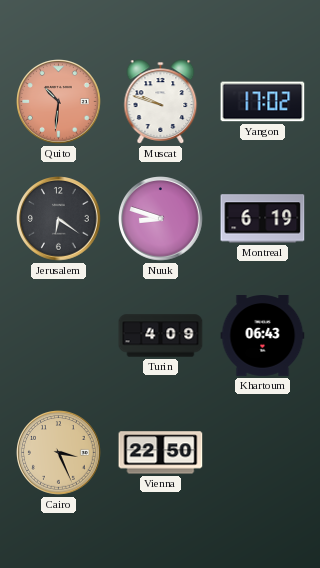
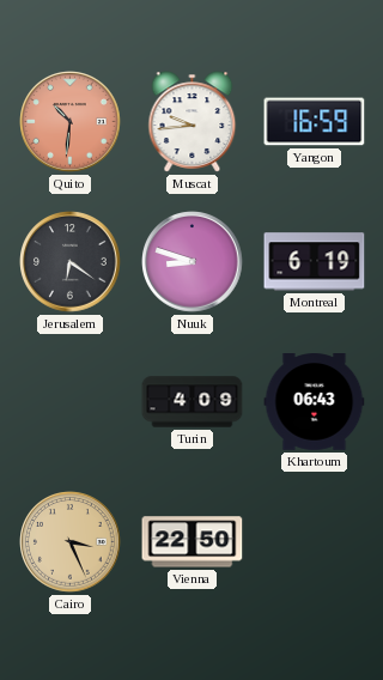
Muscat: 9:48 -> 9:44 (193, 122)
Yangon: 17:02 -> 16:59 (315, 122)
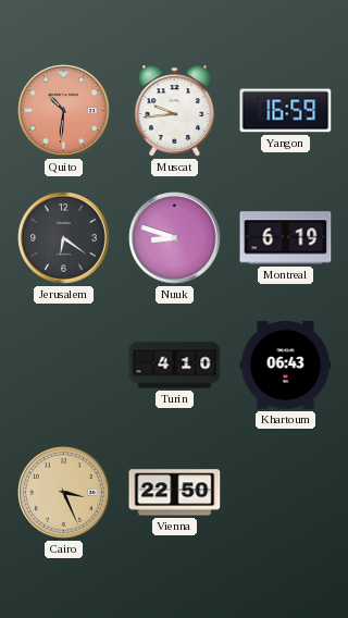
Turin: 4:09 -> 4:10 (175, 366)
